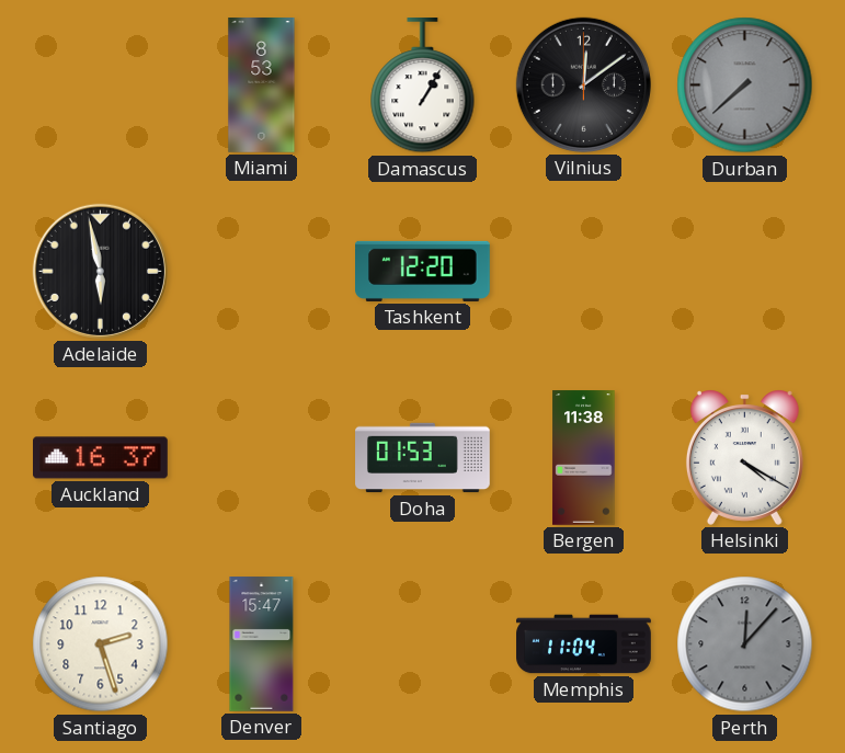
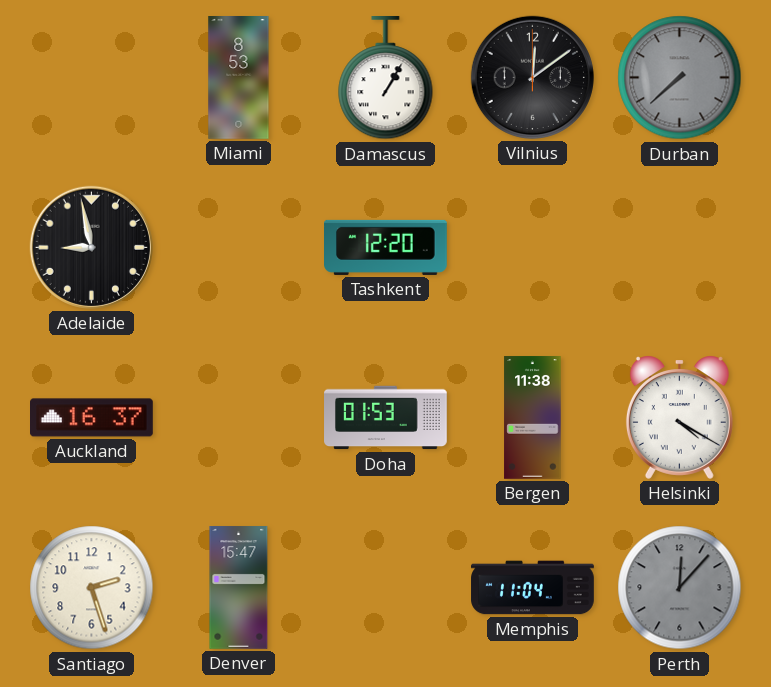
Adelaide: 5:58 -> 8:58 (91, 247)
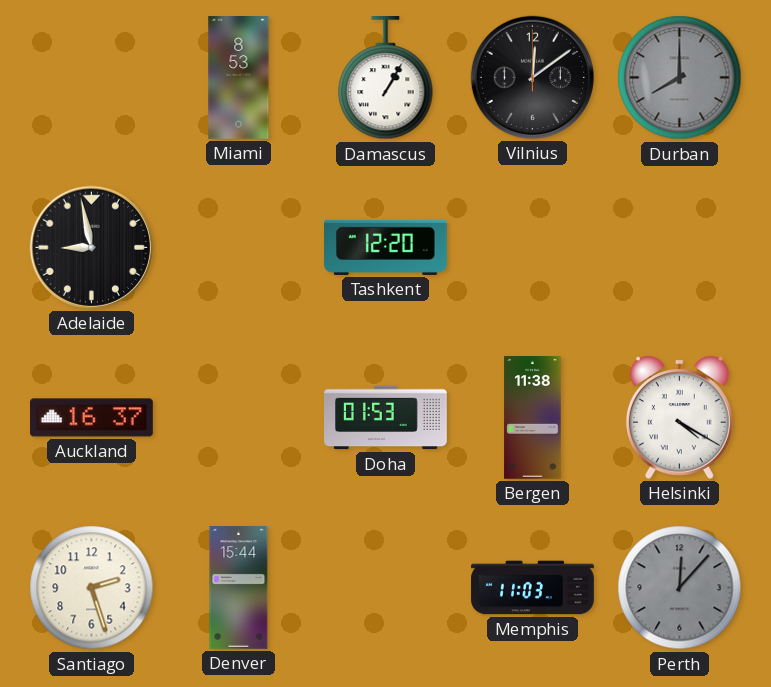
Durban: 7:38 -> 8:00 (680, 78)
Denver: 15:47 -> 15:44 (239, 588)
Memphis: 11:04 -> 11:03 (533, 588)
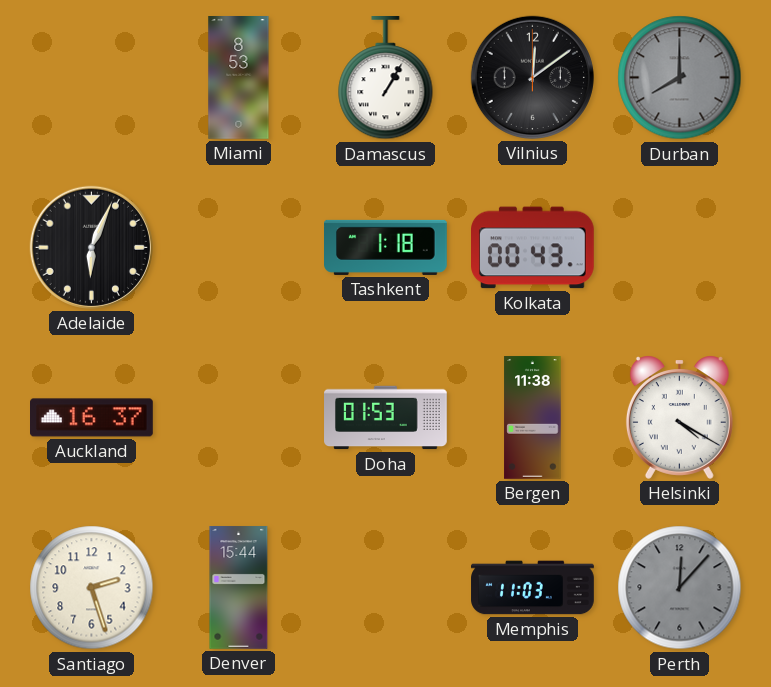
Adelaide: 8:58 -> 6:04 (91, 247)
Tashkent: 12:20 -> 1:18 (386, 247)
Kolkata: none -> 00:43 (533, 248)
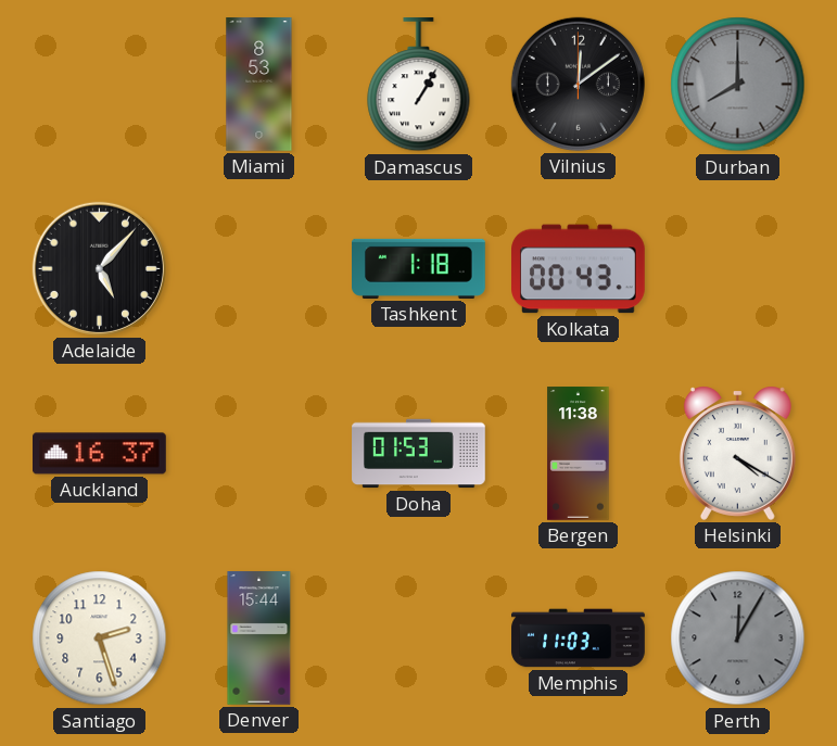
Adelaide: 6:04 -> 5:07 (99, 268)
Perth: 12:07 -> 12:05 (738, 638)
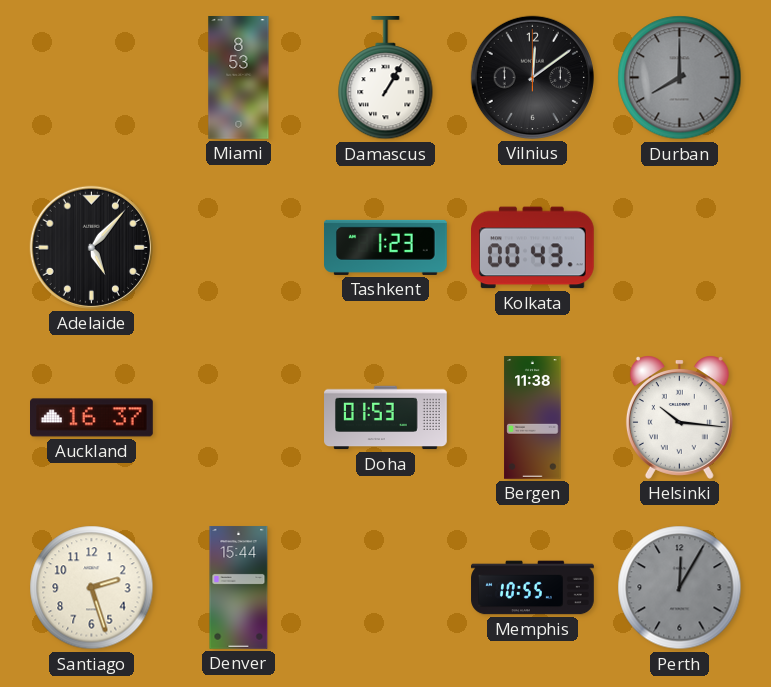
Tashkent: 1:18 -> 1:23 (386, 247)
Helsinki: 4:20 -> 10:16 (679, 417)
Memphis: 11:03 -> 10:55 (533, 588)
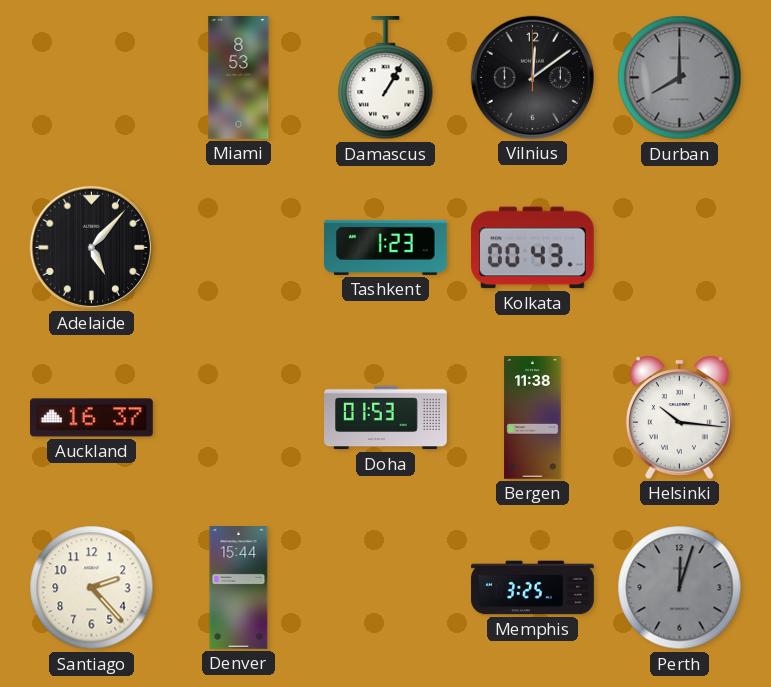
Santiago: 2:27 -> 2:23 (92, 588)
Memphis: 10:55 -> 3:25 (533, 588)
Perth: 12:05 -> 12:03 (680, 588)
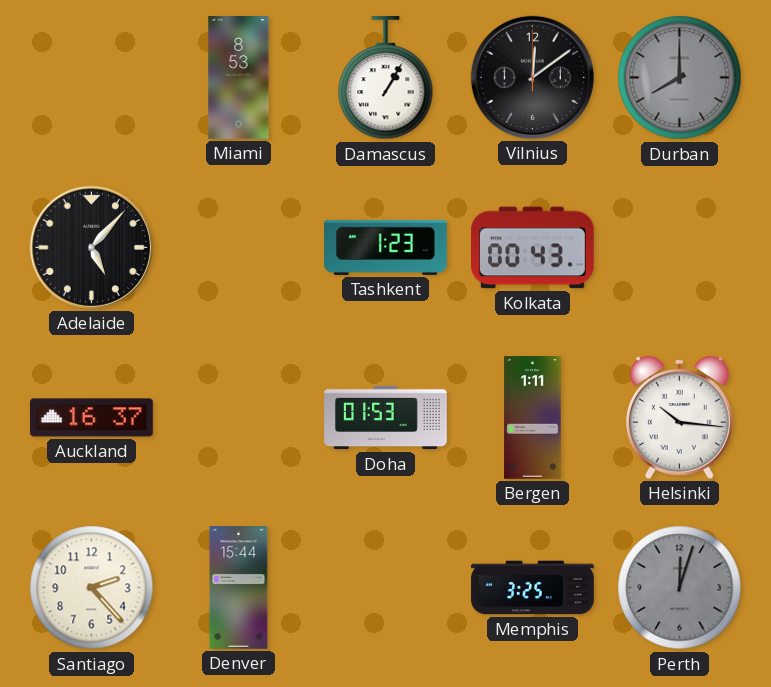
Bergen: 11:38 -> 1:11 (533, 418)
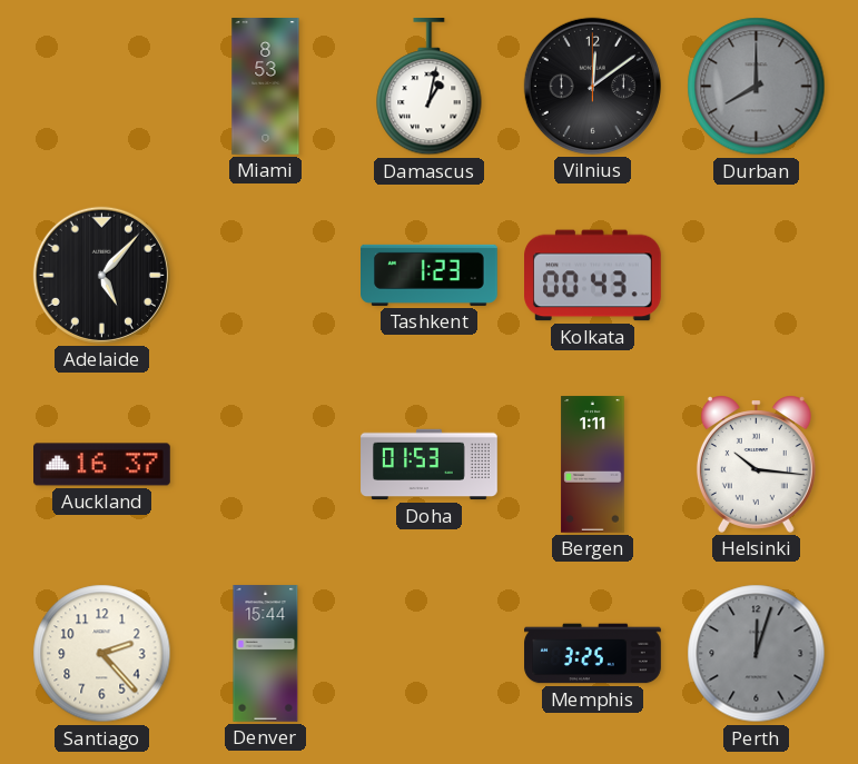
Damascus: 1:05 -> 1:02 (430, 87)
